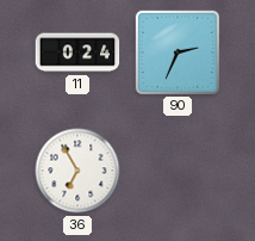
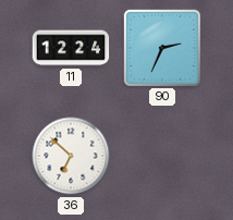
11: 0:24 -> 12:24 (71, 48)
36: 6:55 -> 6:52 (71, 156)
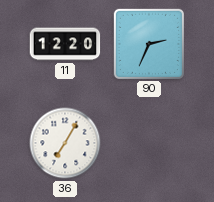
11: 12:24 -> 12:20 (65, 44)
36: 6:52 -> 7:05 (65, 143)
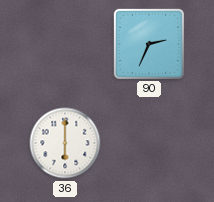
11: 12:20 -> none (65, 44)
36: 7:05 -> 6:00 (65, 143)
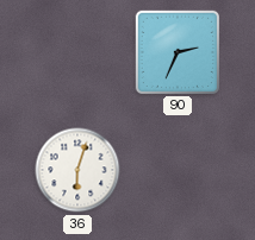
36: 6:00 -> 6:03 (77, 170)
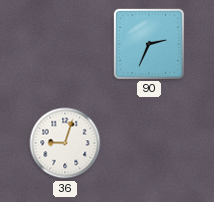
36: 6:03 -> 9:03 (65, 143)
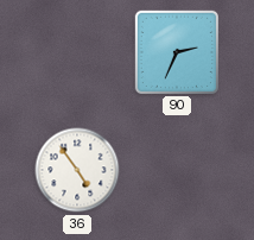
36: 9:03 -> 4:54 (77, 170)
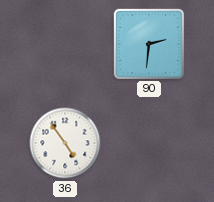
90: 2:34 -> 2:31 (148, 43)
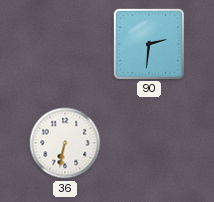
36: 4:54 -> 6:32 (65, 143)
